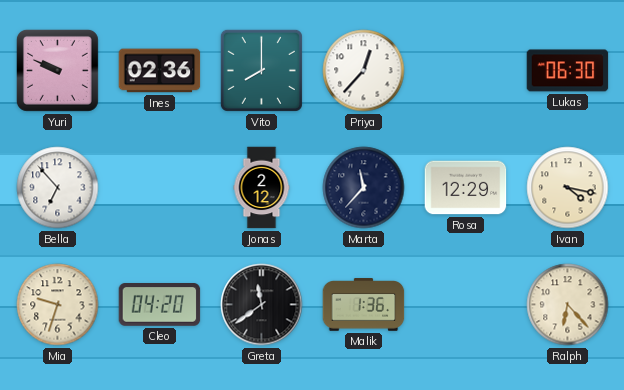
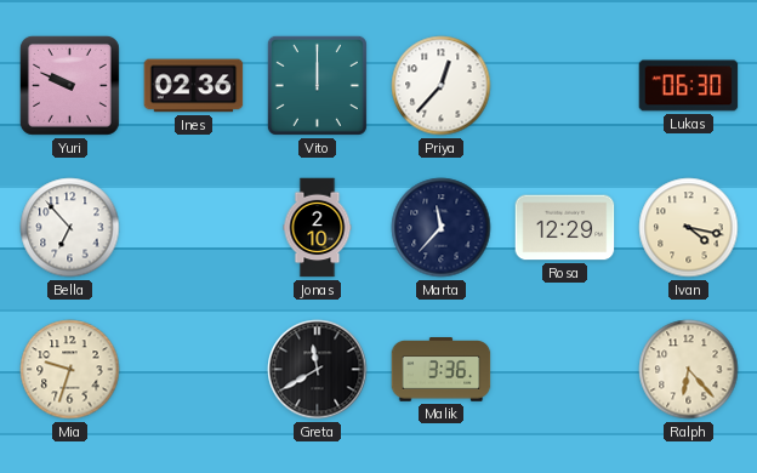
Vito: 8:00 -> 12:00 (317, 85)
Jonas: 2:12 -> 2:10 (318, 228)
Cleo: 04:20 -> none (160, 305)
Greta: 11:39 -> 11:40 (318, 370)
Malik: 1:36 -> 3:36 (442, 370)
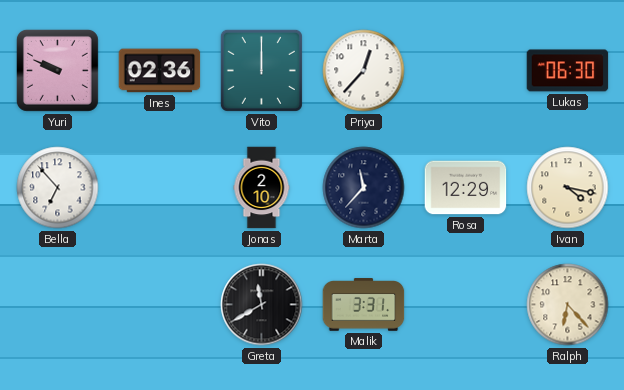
Mia: 9:33 -> none (70, 370)
Malik: 3:36 -> 3:31 (364, 305)
